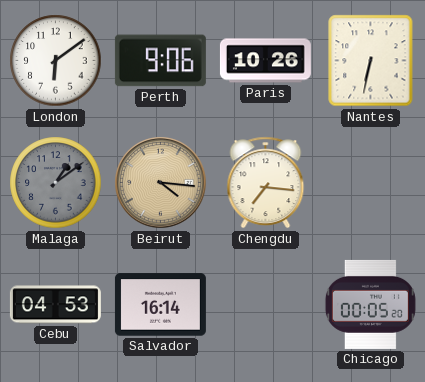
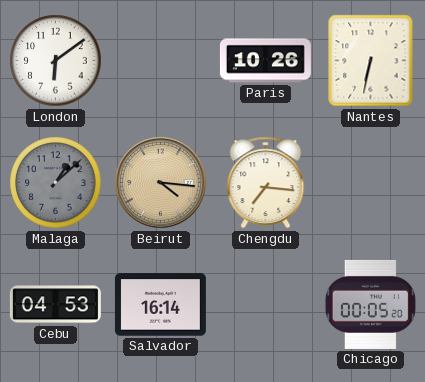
Perth: 9:06 -> none (160, 61)
Malaga: 1:09 -> 1:08 (56, 183)
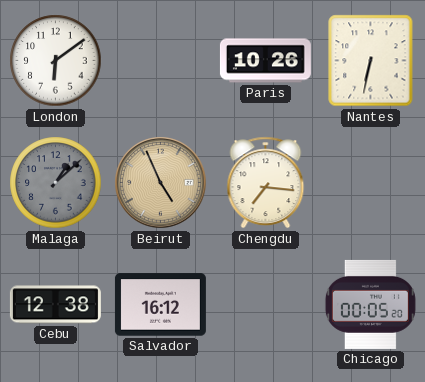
Beirut: 4:16 -> 4:56 (161, 183)
Cebu: 04:53 -> 12:38 (55, 305)
Salvador: 16:14 -> 16:12 (160, 305)
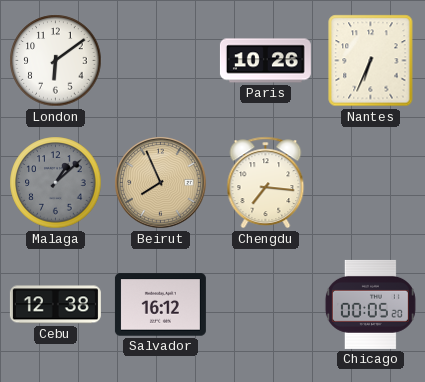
Nantes: 6:32 -> 6:34 (371, 61)
Beirut: 4:56 -> 7:56 (161, 183)
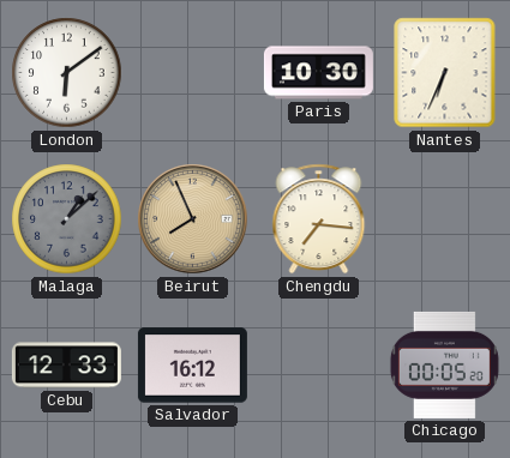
Paris: 10:26 -> 10:30 (318, 73)
Cebu: 12:38 -> 12:33 (66, 366)
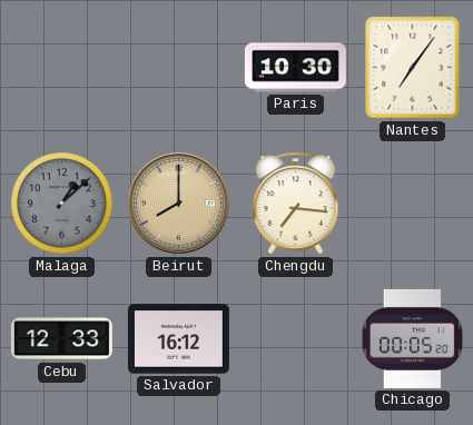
London: 6:09 -> none (67, 73)
Nantes: 6:34 -> 7:06 (413, 68)
Beirut: 7:56 -> 8:00 (179, 204)
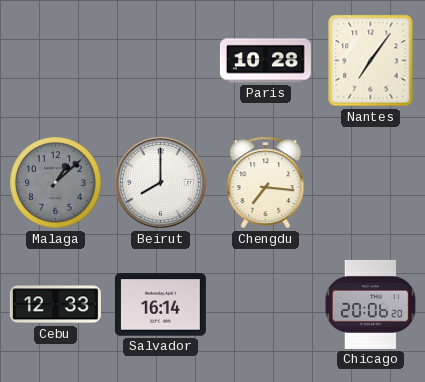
Paris: 10:30 -> 10:28 (265, 61)
Beirut dial: champagne -> white (161, 183)
Salvador: 16:12 -> 16:14 (160, 305)
Chicago: 00:05 -> 20:06 (370, 304)
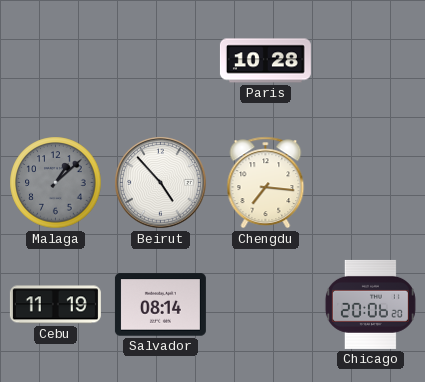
Nantes: 7:06 -> none (371, 61)
Beirut: 8:00 -> 4:53 (161, 183)
Cebu: 12:33 -> 11:19 (55, 305)
Salvador: 16:14 -> 08:14 (160, 305)
